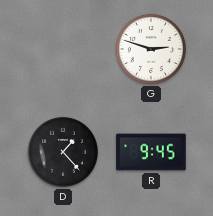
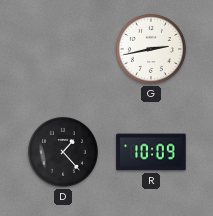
G: 2:48 -> 2:43 (151, 49)
R: 9:45 -> 10:09 (151, 152)
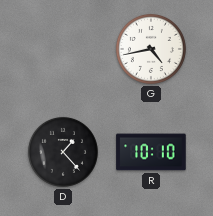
G: 2:43 -> 4:43 (151, 49)
R: 10:09 -> 10:10 (151, 152)
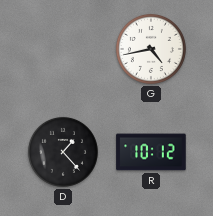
R: 10:10 -> 10:12 (151, 152)
